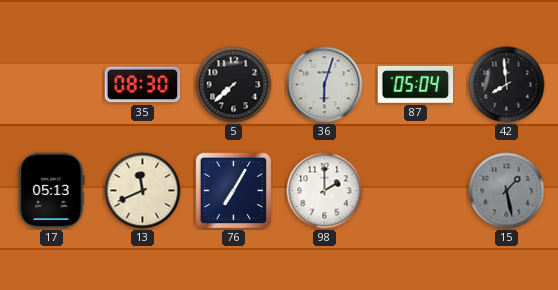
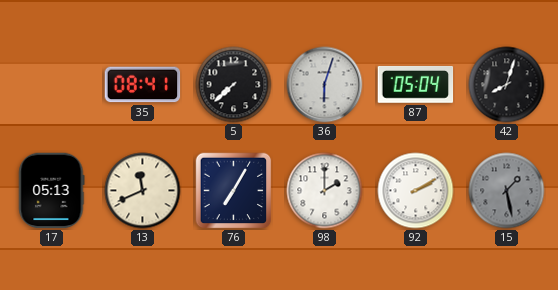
35: 08:30 -> 08:41 (143, 85)
42: 7:59 -> 8:03 (507, 85)
92: none -> 2:10 (416, 191)
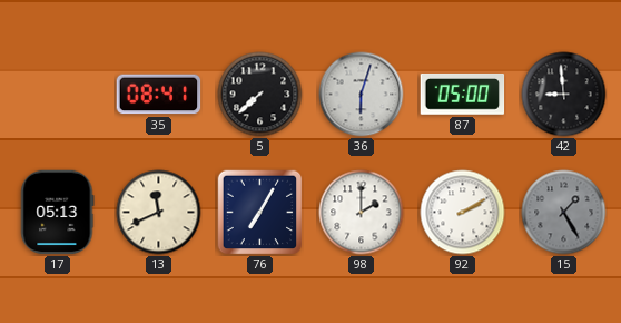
87: 05:04 -> 05:00 (463, 95)
42: 8:03 -> 8:59 (564, 95)
15: 1:28 -> 1:25 (564, 213)
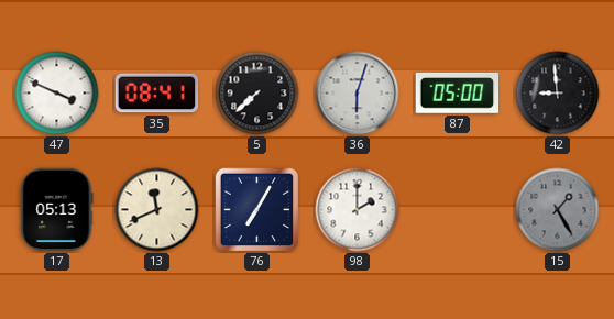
47: none -> 3:49 (57, 94)
92: 2:10 -> none (463, 213)
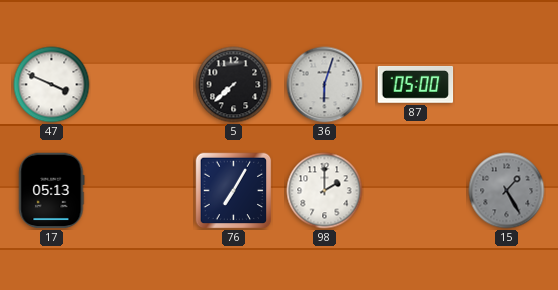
35: 08:41 -> none (157, 94)
42: 8:59 -> none (558, 94)
13: 11:41 -> none (157, 210)
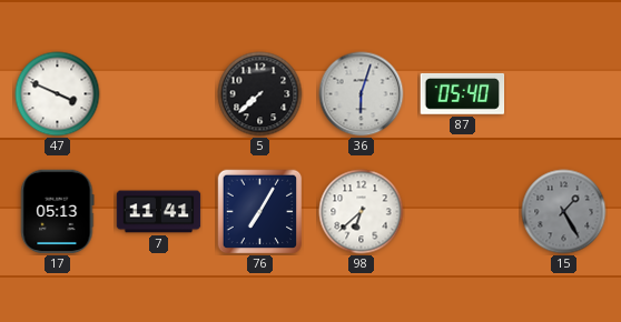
87: 05:00 -> 05:40 (463, 94)
7: none -> 11:41 (159, 212)
98: 2:00 -> 6:38 (362, 212)
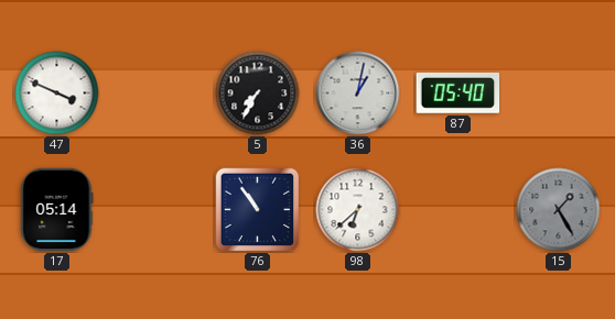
5: 7:38 -> 7:35 (258, 94)
36: 6:03 -> 1:02 (358, 94)
17: 05:13 -> 05:14 (57, 210)
7: 11:41 -> none (159, 212)
76: 7:05 -> 10:54 (257, 210)
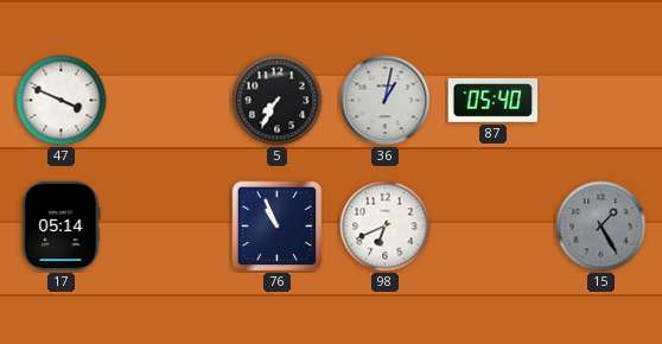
76: 10:54 -> 10:56 (276, 227)
98: 6:38 -> 6:41 (386, 227)
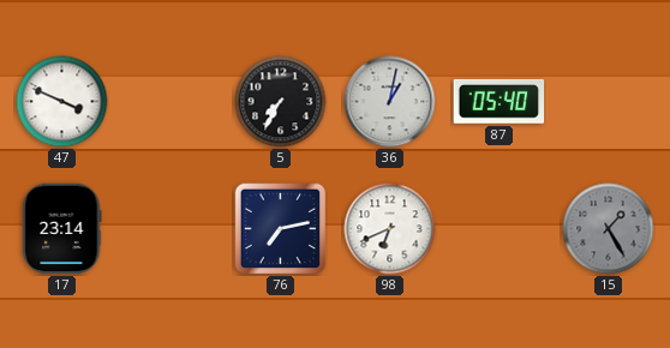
17: 05:14 -> 23:14 (62, 229)
76: 10:56 -> 7:13 (280, 229)
